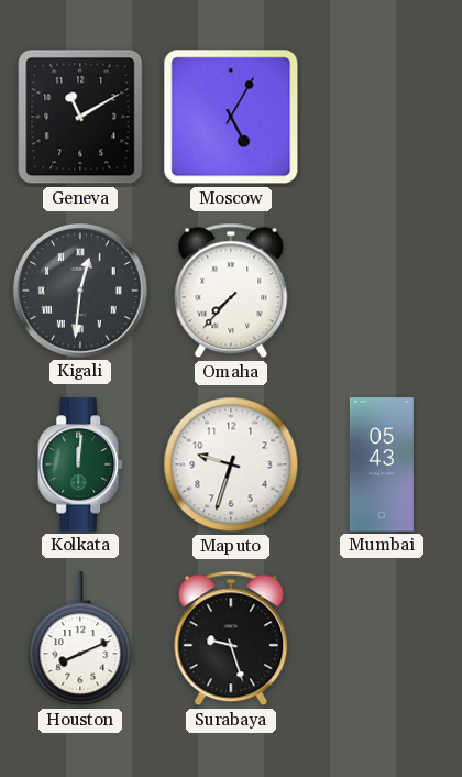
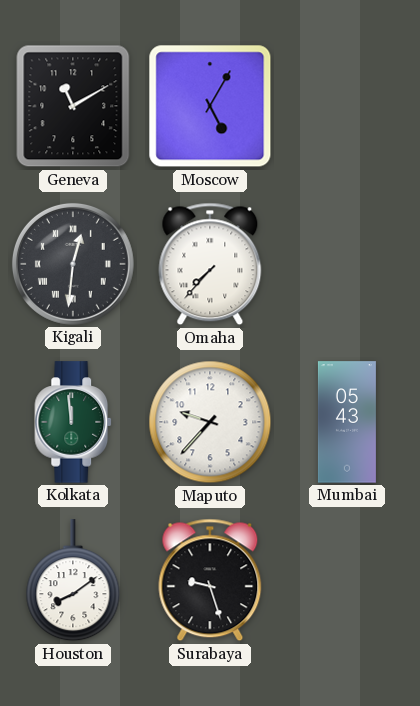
Kolkata: 12:01 -> 11:59 (74, 422)
Maputo: 9:33 -> 9:37 (210, 422)
Houston: 8:11 -> 8:09 (73, 581)
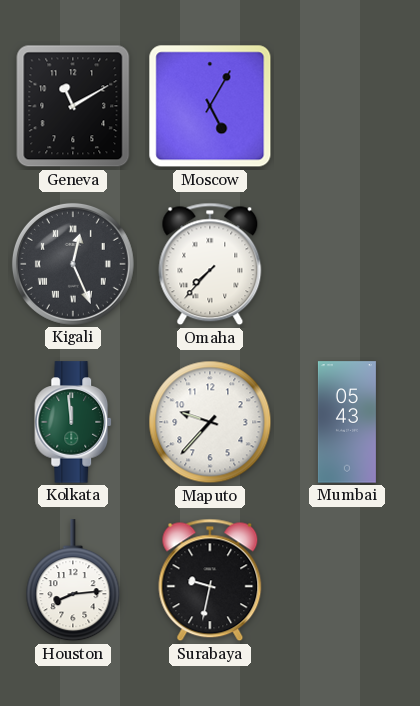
Kigali: 12:31 -> 12:26 (73, 264)
Houston: 8:09 -> 8:14 (73, 581)
Surabaya: 9:27 -> 9:32 (210, 580)
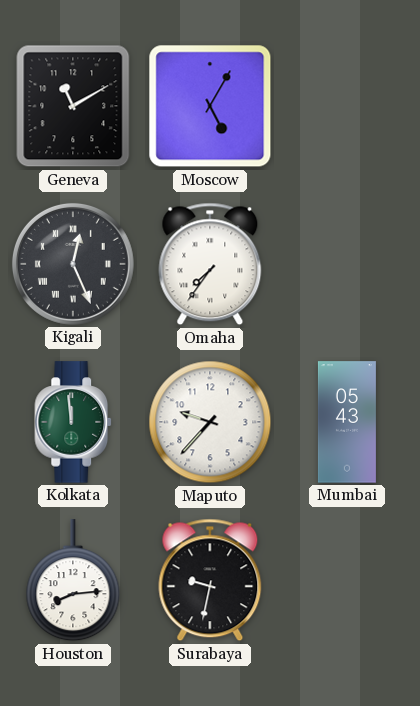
Omaha: 7:37 -> 7:36 (210, 264)
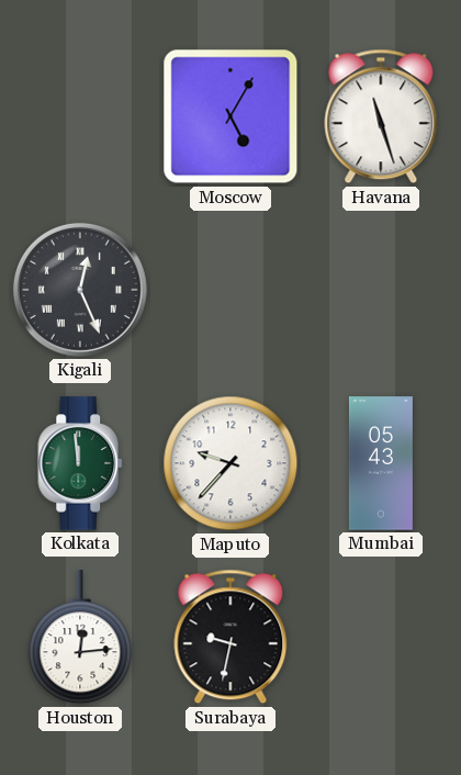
Geneva: 11:10 -> none (73, 106)
Havana: none -> 11:27 (381, 116)
Omaha: 7:36 -> none (210, 264)
Houston: 8:14 -> 12:14 (80, 638)
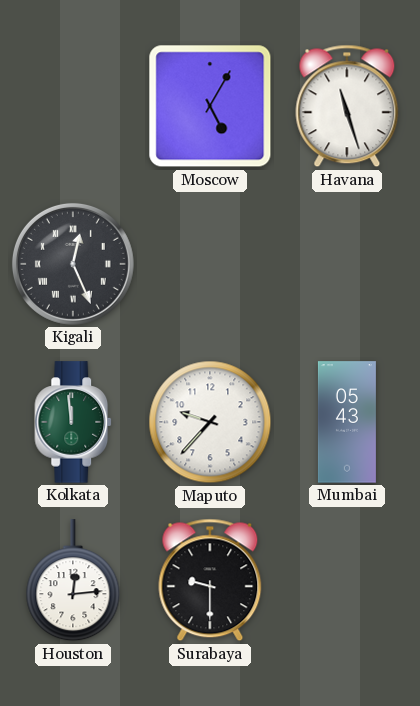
Surabaya: 9:32 -> 9:30 (210, 580)
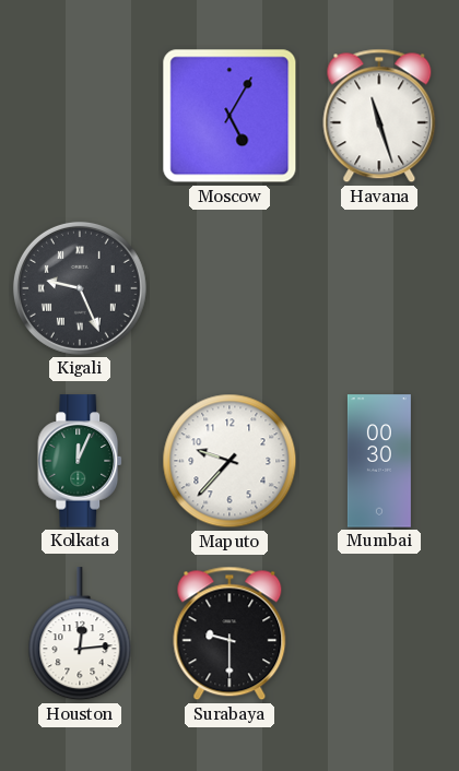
Kigali: 12:26 -> 9:26 (80, 288)
Kolkata: 11:59 -> 12:04 (81, 461)
Mumbai: 05:43 -> 00:30 (379, 461)
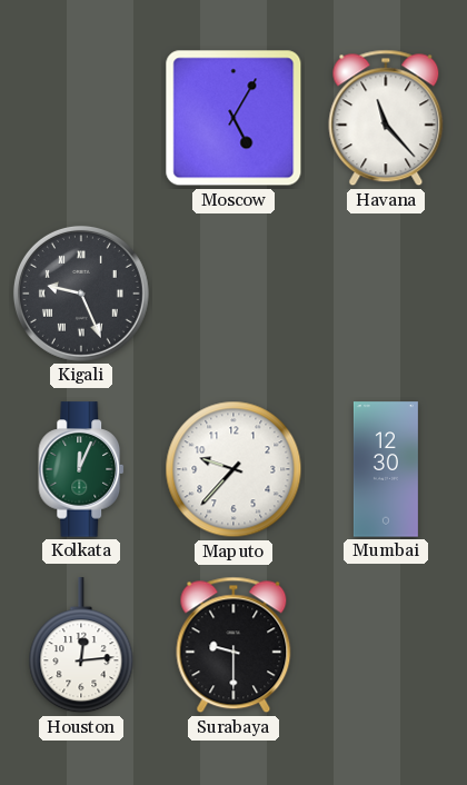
Havana: 11:27 -> 11:23 (386, 118)
Mumbai: 00:30 -> 12:30 (386, 469)
